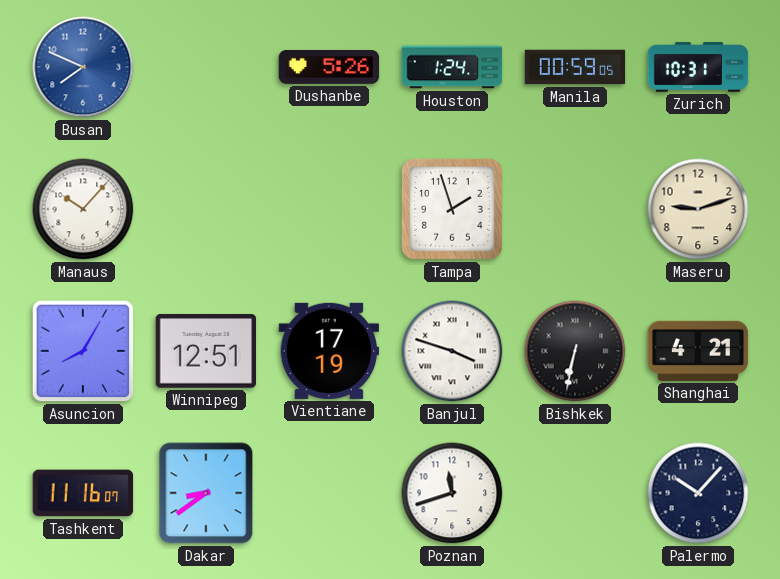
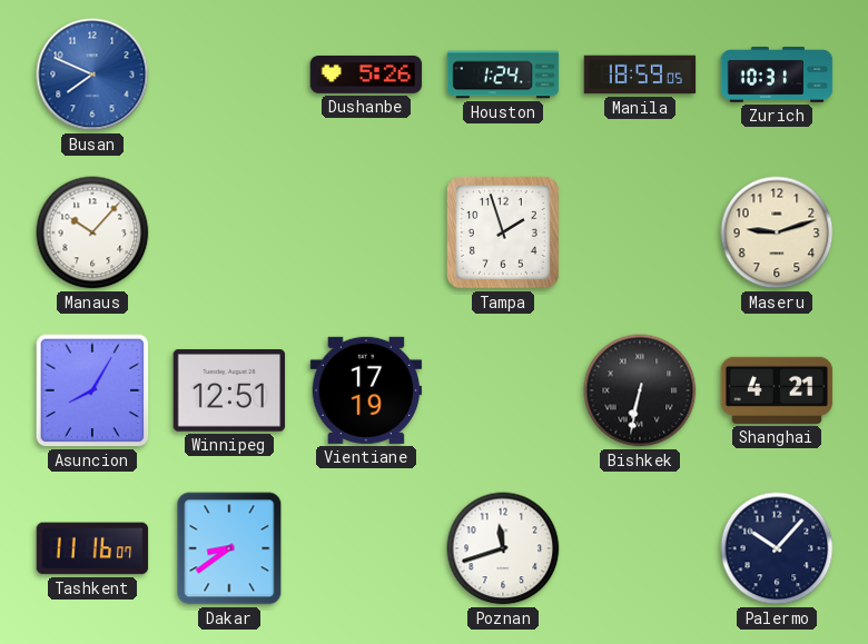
Manila: 00:59 -> 18:59 (640, 75)
Banjul: 3:48 -> none (452, 351)
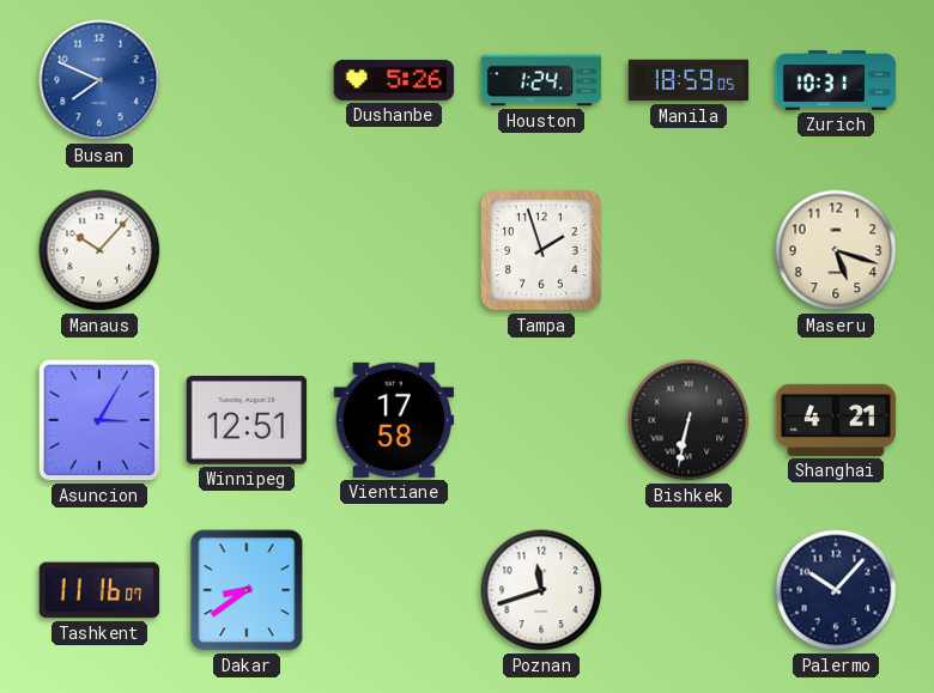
Maseru: 9:12 -> 5:18 (836, 250)
Asuncion: 8:05 -> 3:05 (99, 420)
Vientiane: 17:19 -> 17:58 (394, 420)
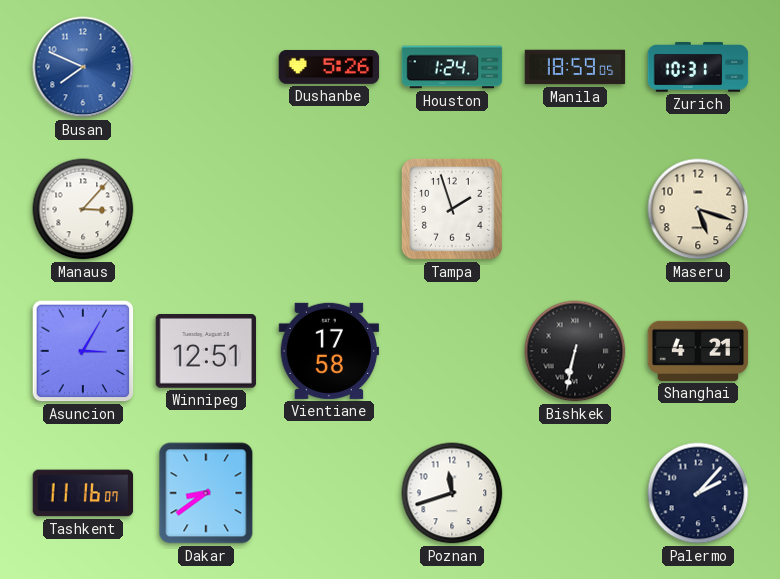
Manaus: 10:07 -> 3:07 (83, 209)
Palermo: 10:07 -> 2:07 (698, 493)
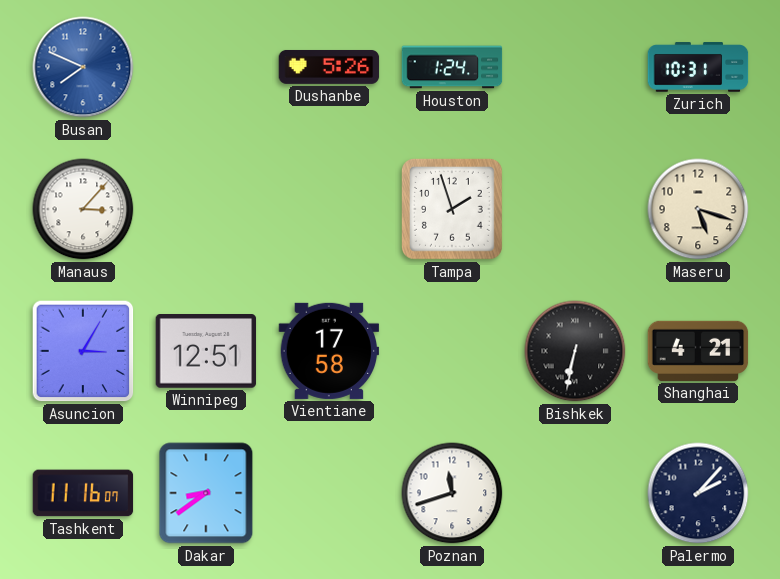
Manila: 18:59 -> none (575, 67)
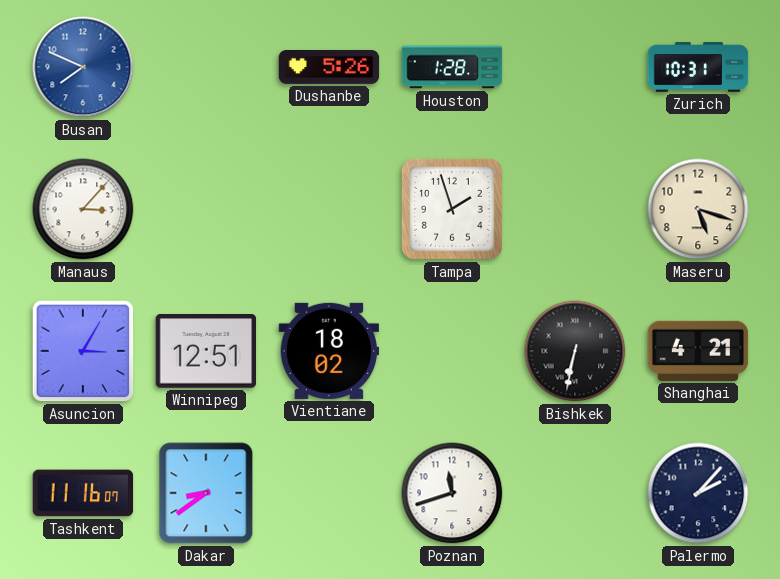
Houston: 1:24 -> 1:28 (452, 67)
Vientiane: 17:58 -> 18:02 (329, 351)
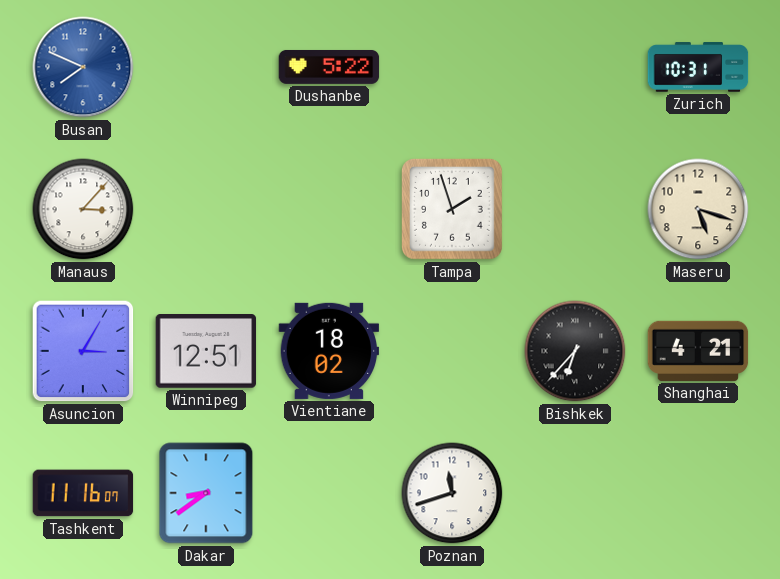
Dushanbe: 5:26 -> 5:22 (329, 67)
Houston: 1:28 -> none (452, 67)
Bishkek: 6:32 -> 6:37 (575, 351)
Palermo: 2:07 -> none (698, 493)
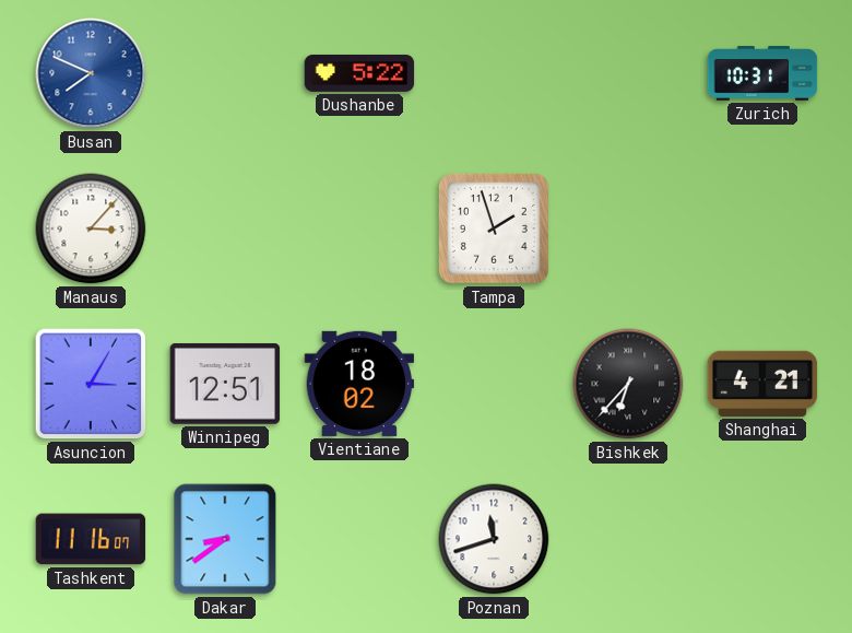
Maseru: 5:18 -> none (698, 209)
